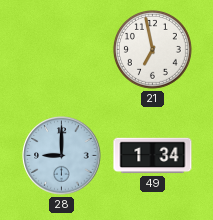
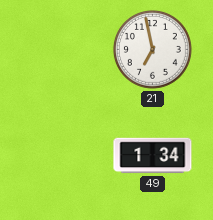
28: 9:00 -> none (62, 156)
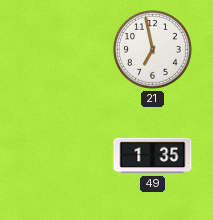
49: 1:34 -> 1:35 (153, 156)
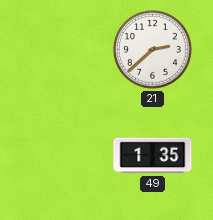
21: 6:58 -> 2:38 (152, 49)
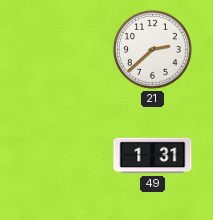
49: 1:35 -> 1:31 (153, 156)
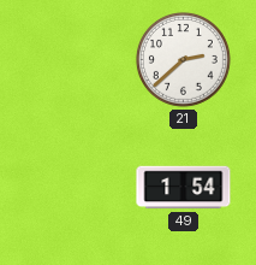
49: 1:31 -> 1:54 (184, 188)
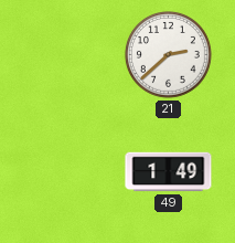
49: 1:54 -> 1:49 (169, 172)
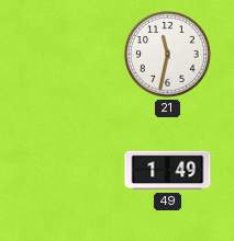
21: 2:38 -> 11:32 (167, 54)
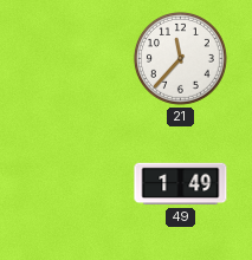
21: 11:32 -> 11:37 (180, 58)
